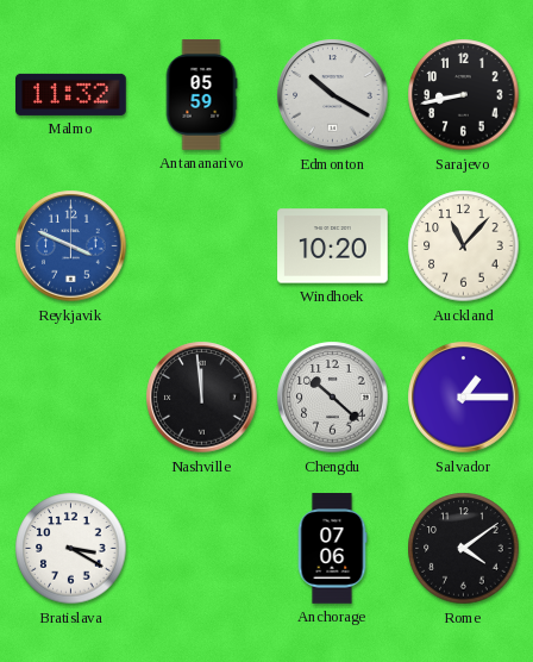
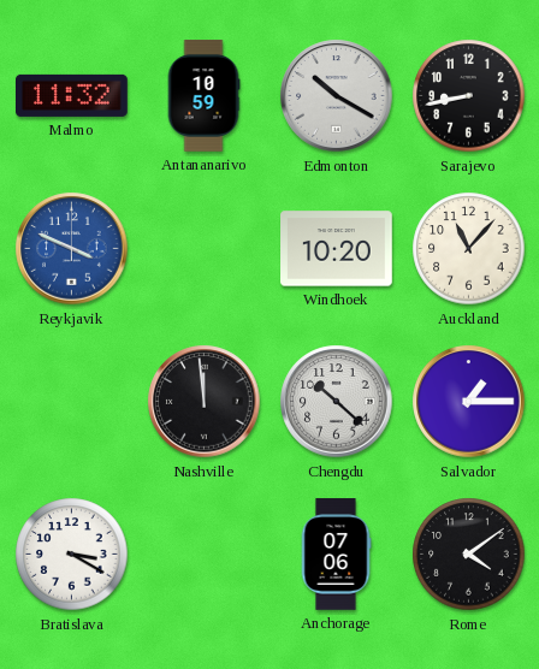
Antananarivo: 05:59 -> 10:59 (203, 96)
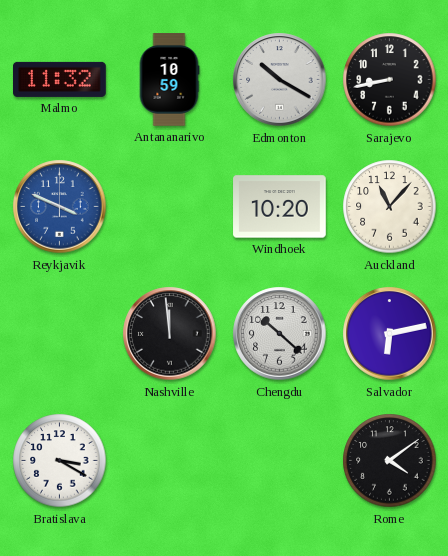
Salvador: 1:15 -> 6:13 (390, 334)
Anchorage: 07:06 -> none (336, 555)
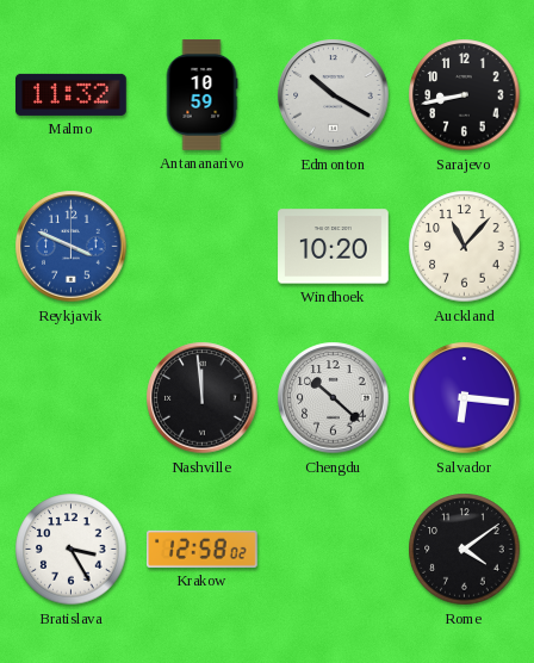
Salvador: 6:13 -> 6:16 (465, 398)
Bratislava: 3:20 -> 3:25 (72, 550)
Krakow: none -> 12:58 (203, 549)
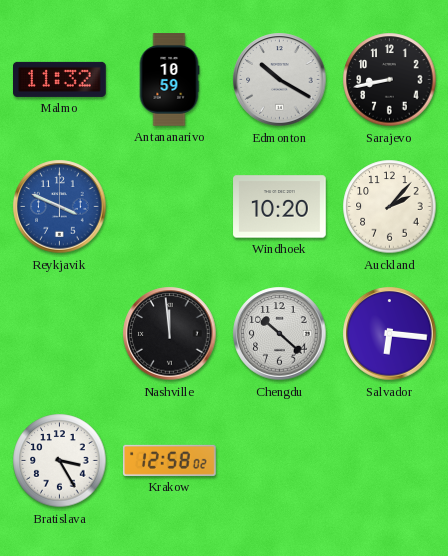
Auckland: 11:07 -> 2:07 (390, 207)
Rome: 4:09 -> none (465, 550)
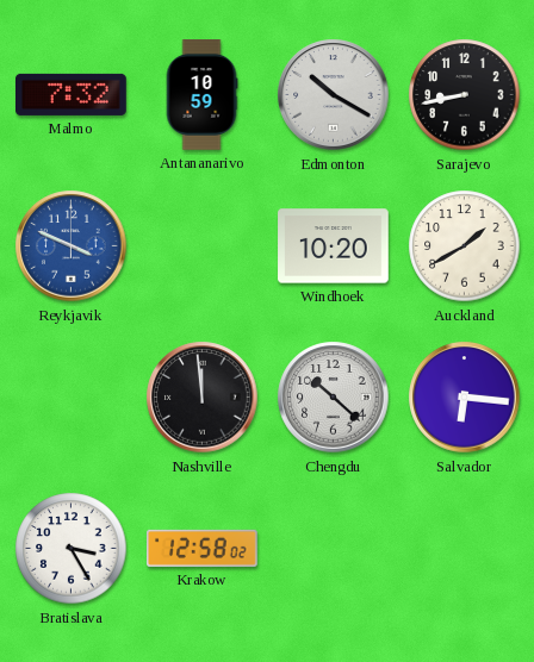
Malmo: 11:32 -> 7:32 (72, 94)
Auckland: 2:07 -> 1:40 (465, 246)
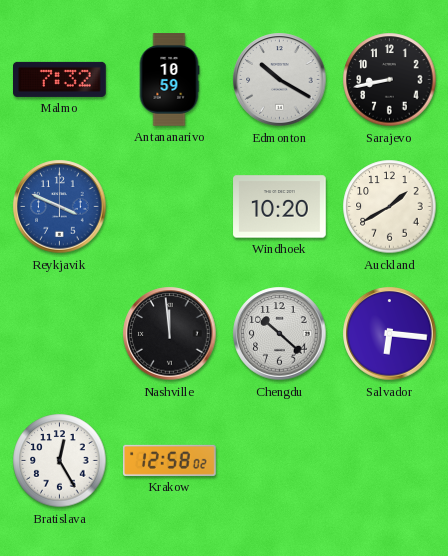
Bratislava: 3:25 -> 12:25 (60, 461)
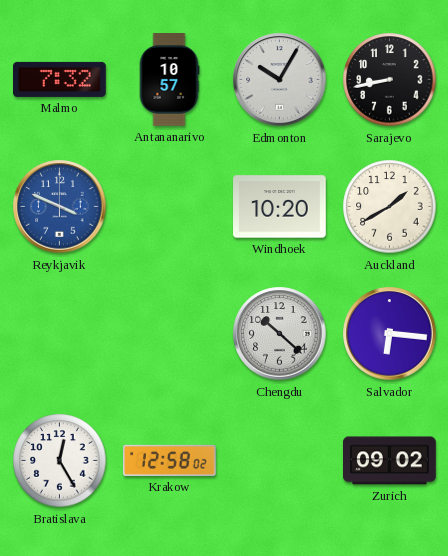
Antananarivo: 10:59 -> 10:57 (169, 80)
Edmonton: 10:20 -> 10:05 (280, 80)
Nashville: 11:59 -> none (170, 334)
Zurich: none -> 09:02 (390, 461)
